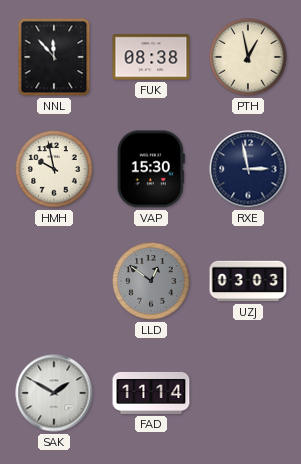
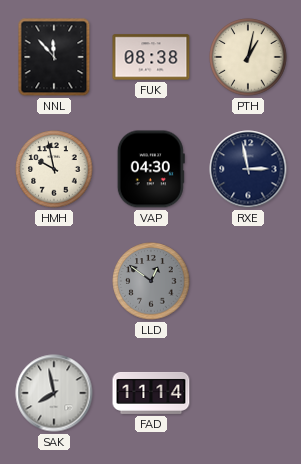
PTH: 12:58 -> 1:02 (248, 57)
VAP: 15:30 -> 04:30 (151, 169)
UZJ: 03:03 -> none (248, 281)
SAK: 1:50 -> 7:58 (54, 393)
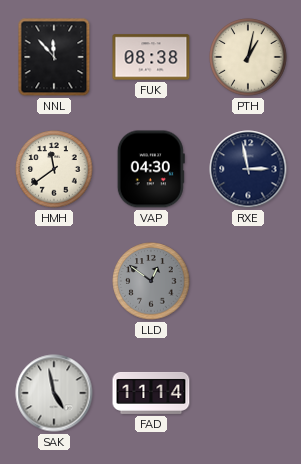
HMH: 9:58 -> 11:39 (54, 169)
SAK: 7:58 -> 4:58 (54, 393)
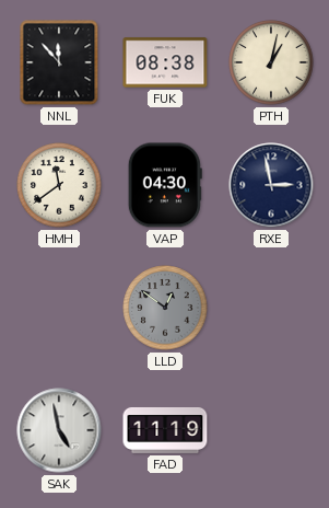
FAD: 11:14 -> 11:19 (165, 430)
